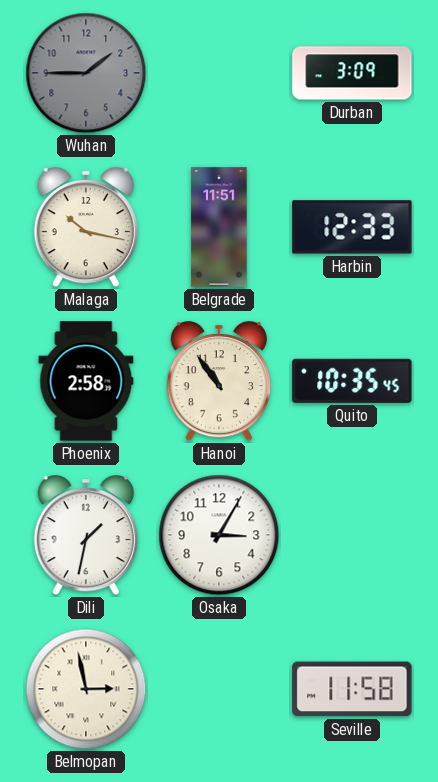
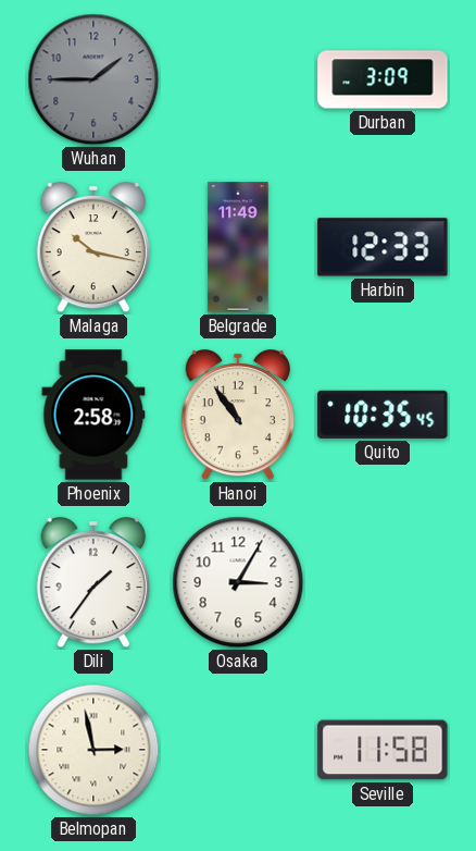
Belgrade: 11:51 -> 11:49 (238, 247)
Dili: 1:32 -> 1:36 (92, 582)
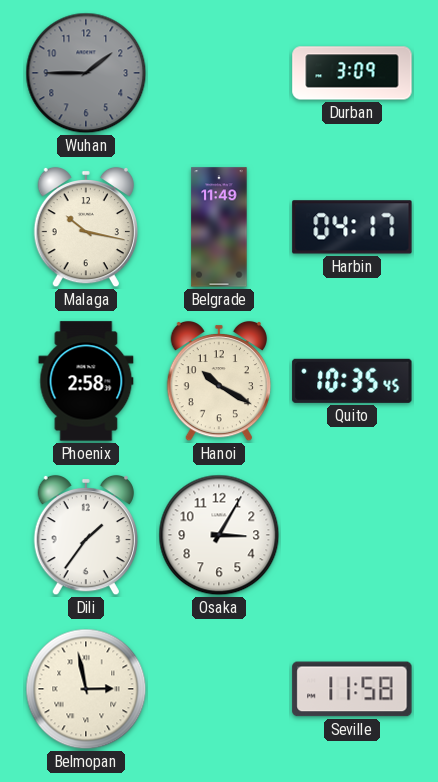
Harbin: 12:33 -> 04:17 (352, 227)
Hanoi: 10:54 -> 10:20 (218, 381)
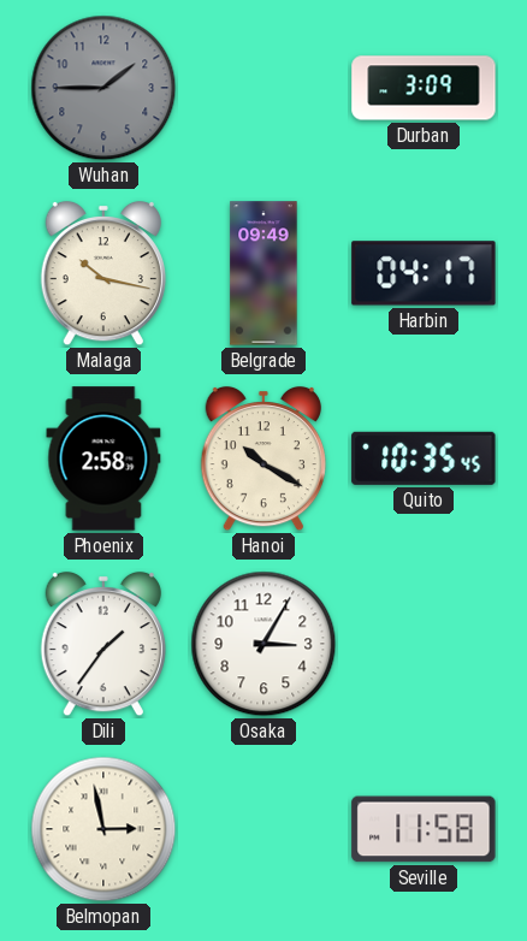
Belgrade: 11:49 -> 09:49 (263, 273)
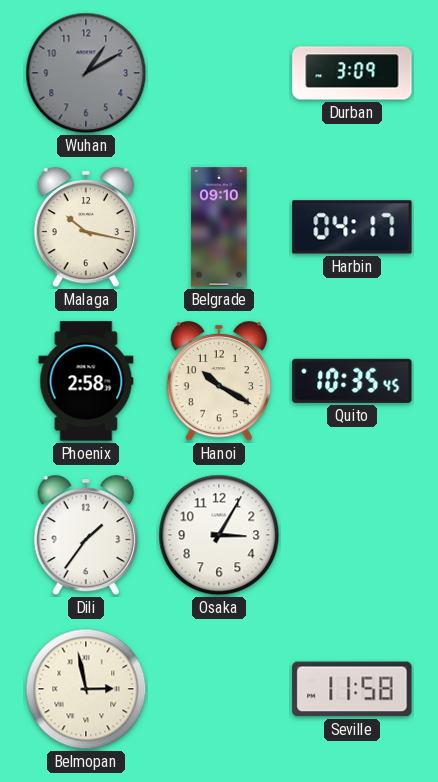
Wuhan: 1:45 -> 1:10 (86, 73)
Belgrade: 09:49 -> 09:10 (219, 227)
